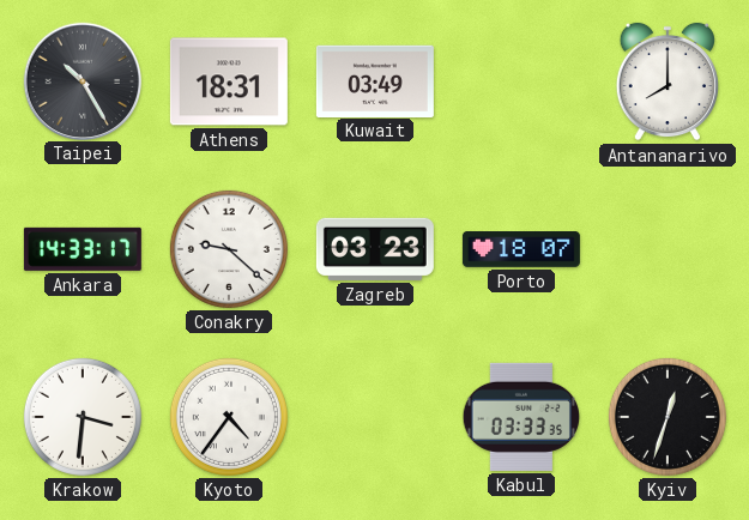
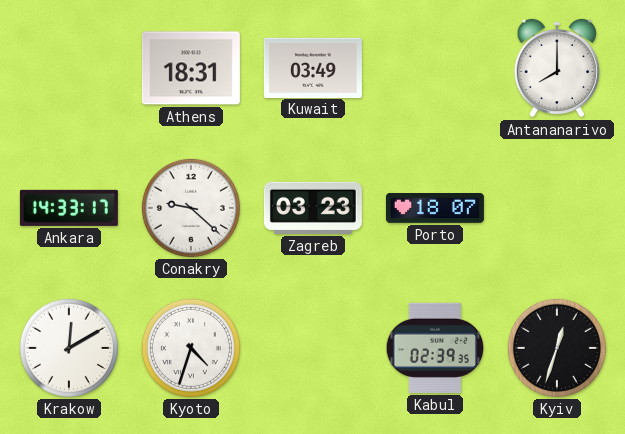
Taipei: 10:25 -> none (81, 80)
Krakow: 3:31 -> 12:10 (69, 348)
Kyoto: 4:36 -> 4:33 (191, 348)
Kabul: 03:33 -> 02:39 (434, 348)
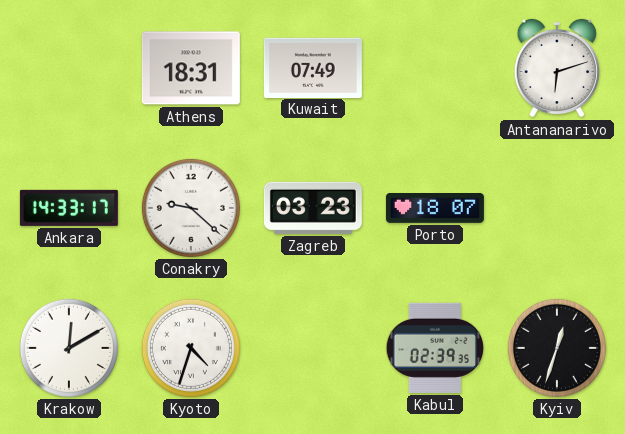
Kuwait: 03:49 -> 07:49 (313, 67)
Antananarivo: 8:00 -> 6:12 (557, 68)
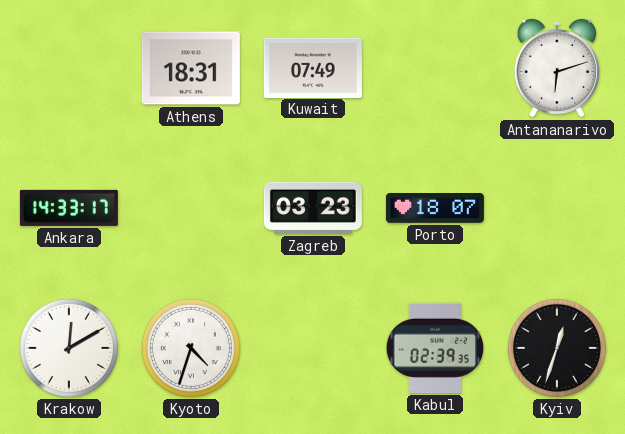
Conakry: 9:22 -> none (191, 208)
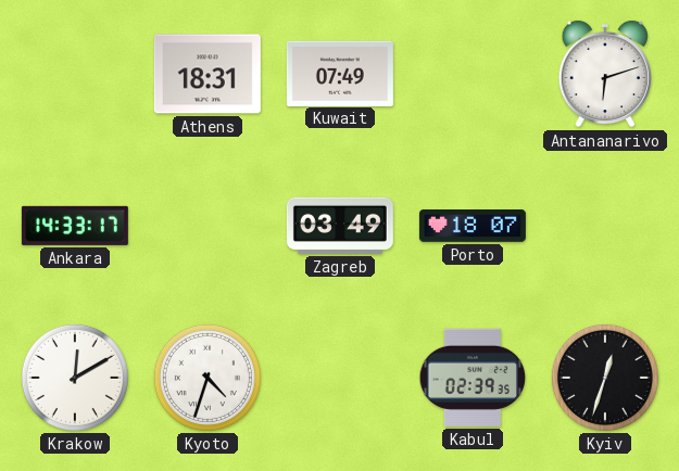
Zagreb: 03:23 -> 03:49 (340, 226)
